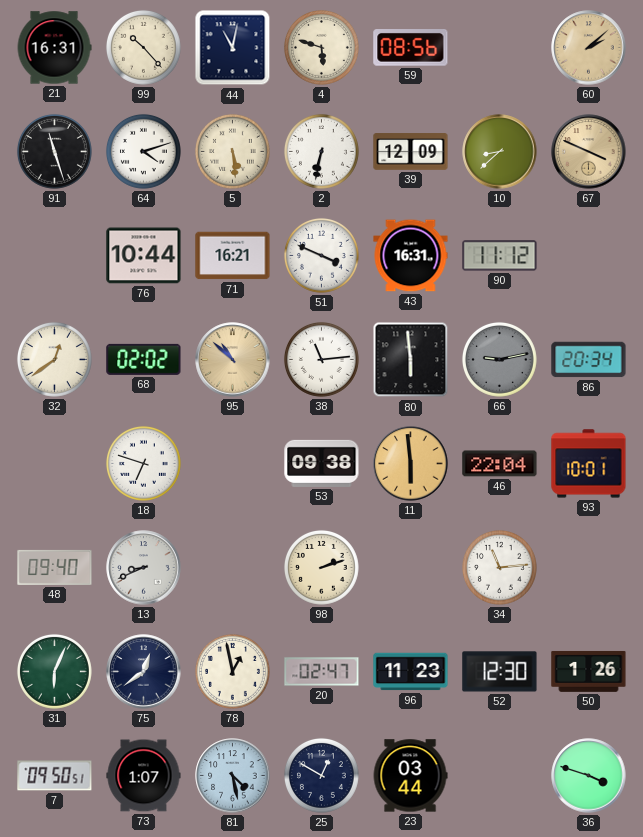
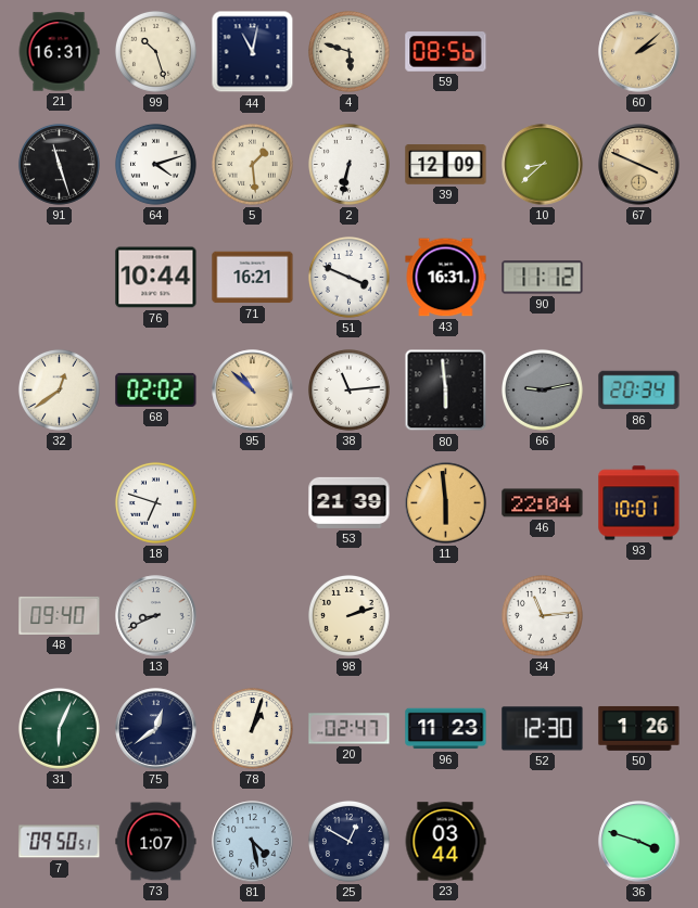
99: 10:23 -> 10:27 (155, 51)
5: 5:29 -> 1:29 (252, 164)
53: 09:38 -> 21:39 (350, 502)
78: 12:58 -> 1:03 (252, 728)
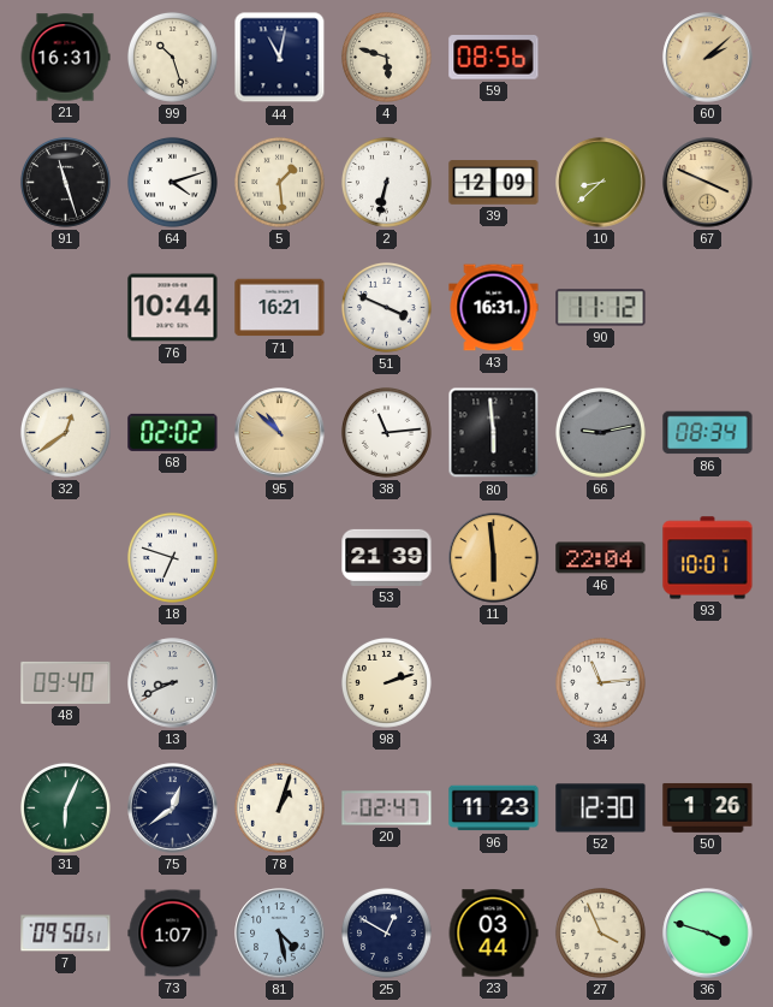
86: 20:34 -> 08:34 (708, 433)
27: none -> 3:56 (600, 932)
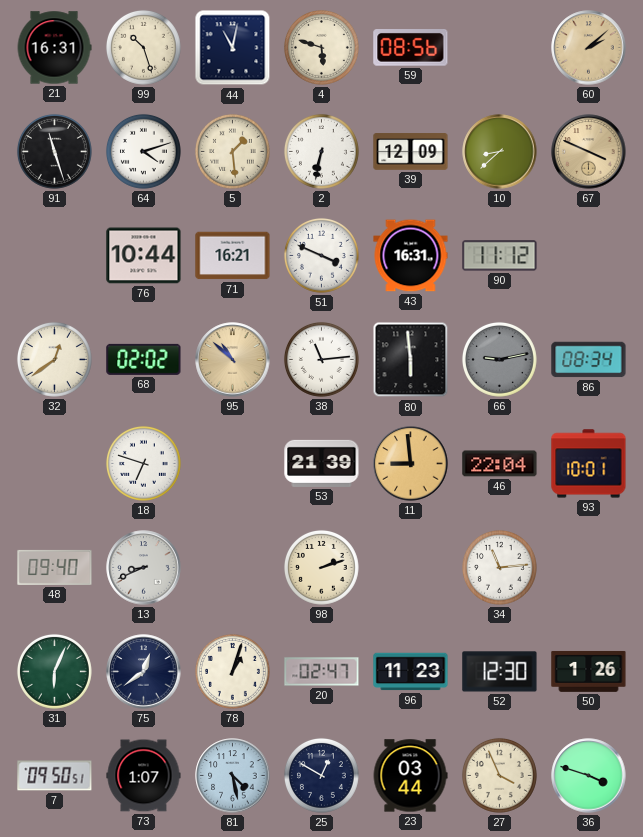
11: 5:59 -> 8:59 (411, 464)
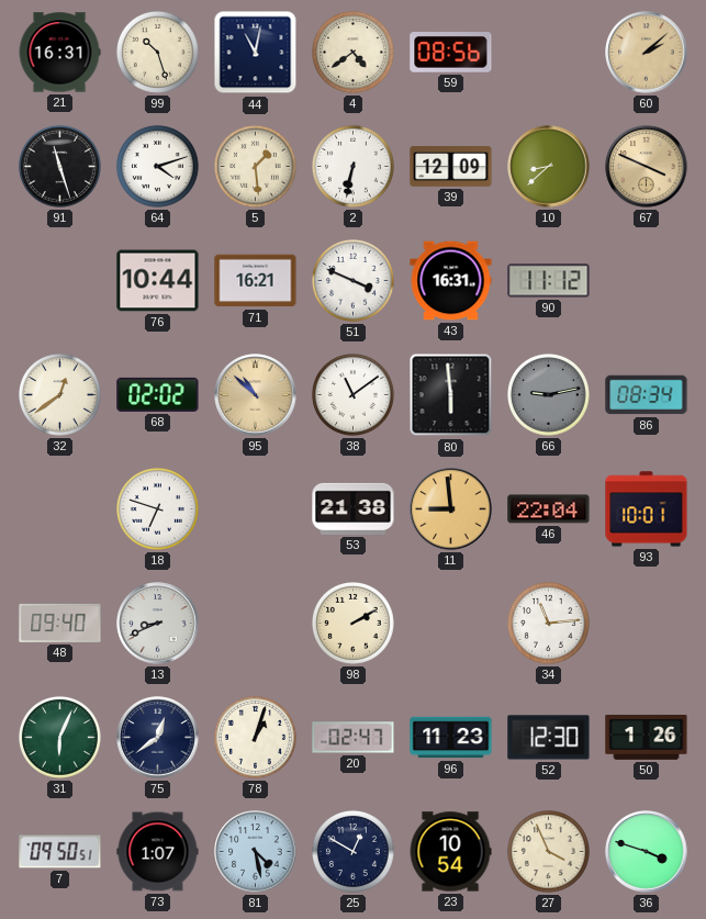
4: 5:48 -> 4:39 (352, 52)
38: 11:14 -> 11:09 (352, 394)
53: 21:39 -> 21:38 (354, 508)
98: 2:12 -> 2:10 (352, 623)
23: 03:44 -> 10:54 (450, 852)
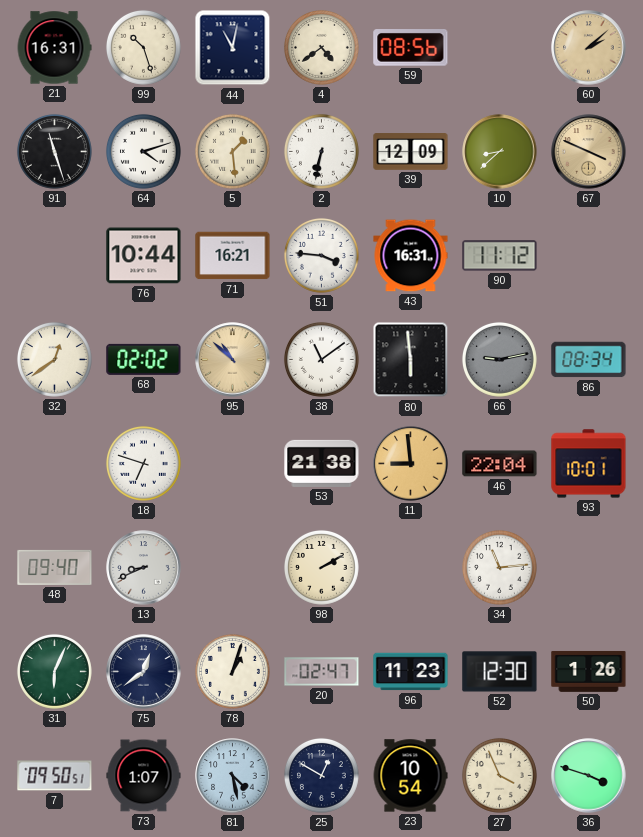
51: 3:49 -> 3:46 (321, 255)
